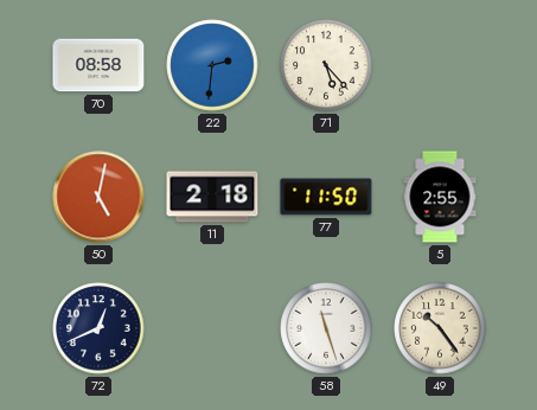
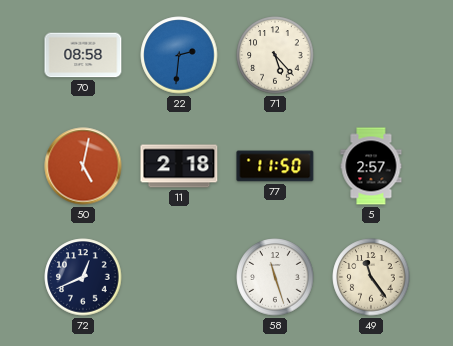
5: 2:55 -> 2:57 (371, 166)
49: 10:24 -> 11:24 (371, 277)
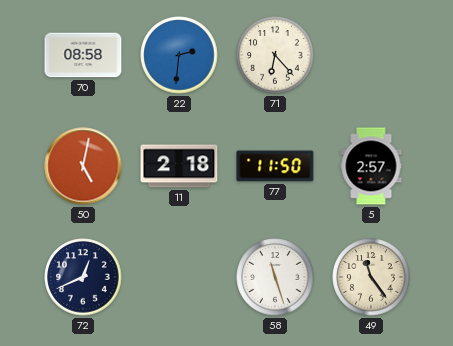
71: 5:23 -> 6:23 (275, 55)
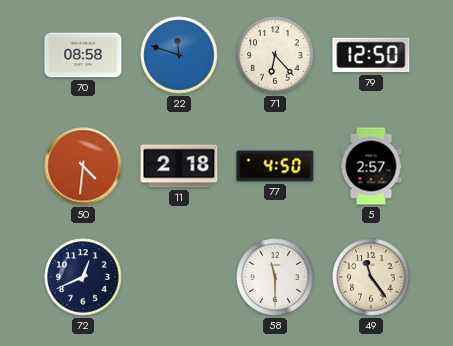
22: 2:31 -> 11:48 (179, 55)
79: none -> 12:50 (371, 55)
50: 5:02 -> 4:31 (83, 166)
77: 11:50 -> 4:50 (275, 166)
58: 11:27 -> 11:30 (275, 277)
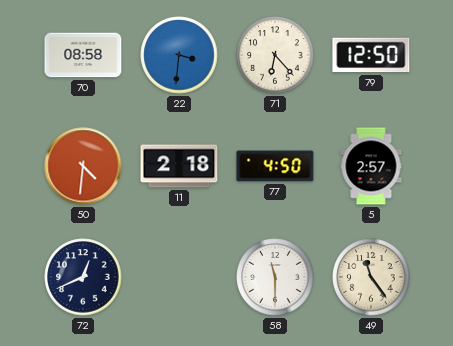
22: 11:48 -> 3:31 (179, 55)
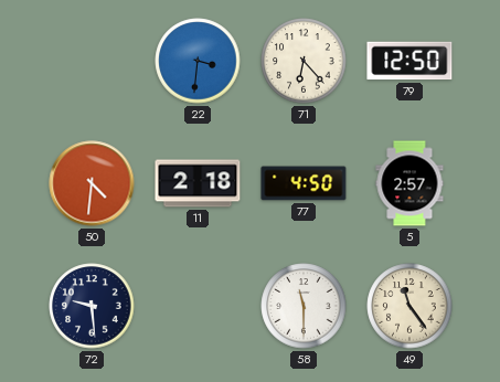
70: 08:58 -> none (83, 55)
72: 12:41 -> 9:29 (92, 306)
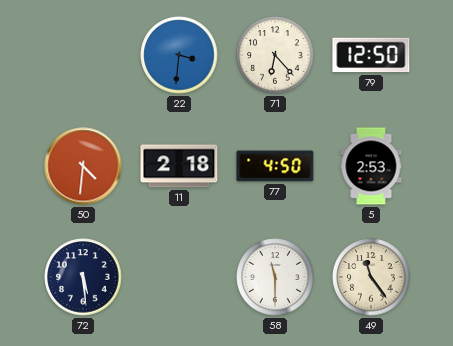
5: 2:57 -> 2:53 (371, 166)
72: 9:29 -> 5:29 (83, 277)
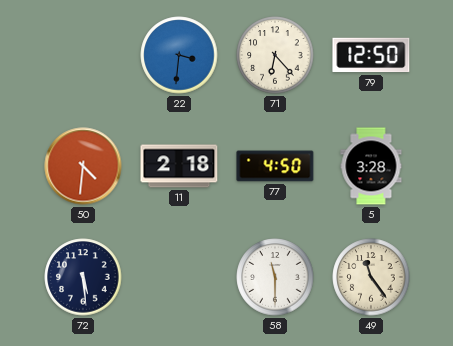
5: 2:53 -> 3:28 (371, 166)
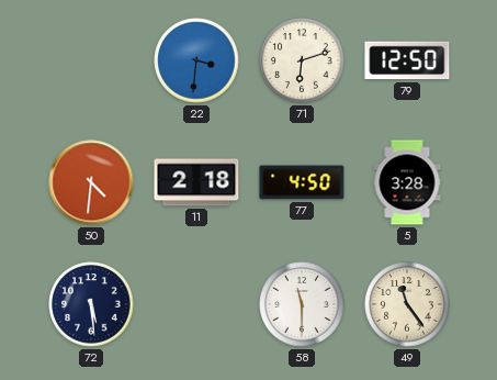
71: 6:23 -> 6:12 (302, 60)
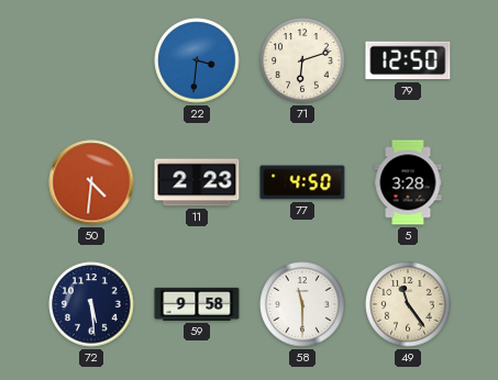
11: 2:18 -> 2:23 (197, 182)
59: none -> 9:58 (197, 304)
